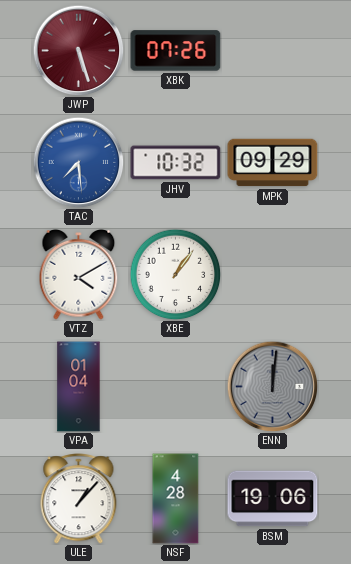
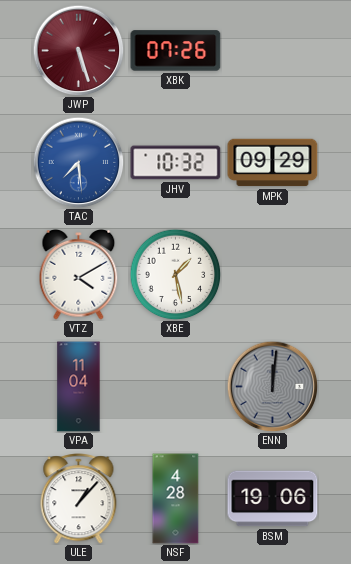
XBE: 1:06 -> 1:28 (175, 274)
VPA: 01:04 -> 11:04 (79, 387)
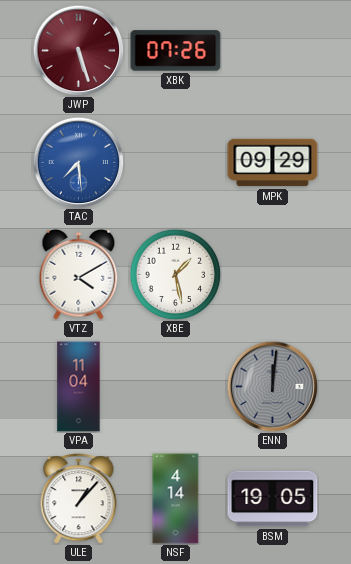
JHV: 10:32 -> none (176, 163)
NSF: 4:28 -> 4:14 (176, 499)
BSM: 19:06 -> 19:05 (273, 499)
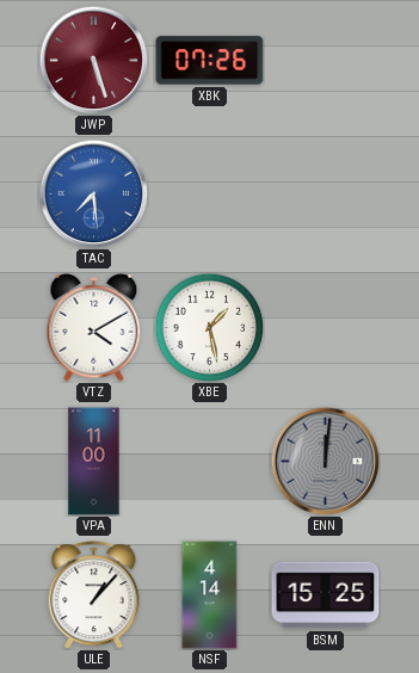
MPK: 09:29 -> none (273, 163)
VPA: 11:04 -> 11:00 (94, 462)
BSM: 19:05 -> 15:25 (326, 595)
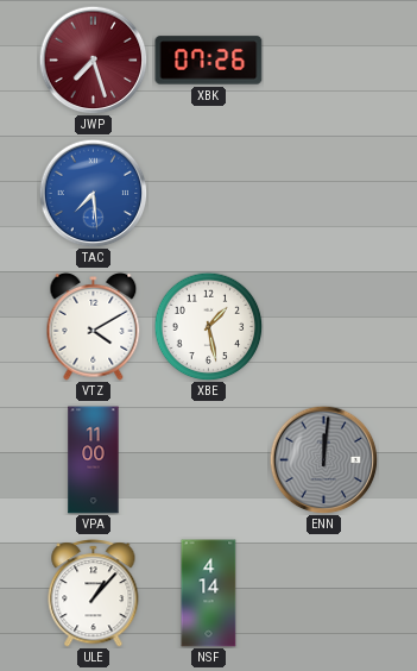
JWP: 5:27 -> 7:27 (93, 59)
BSM: 15:25 -> none (326, 595)
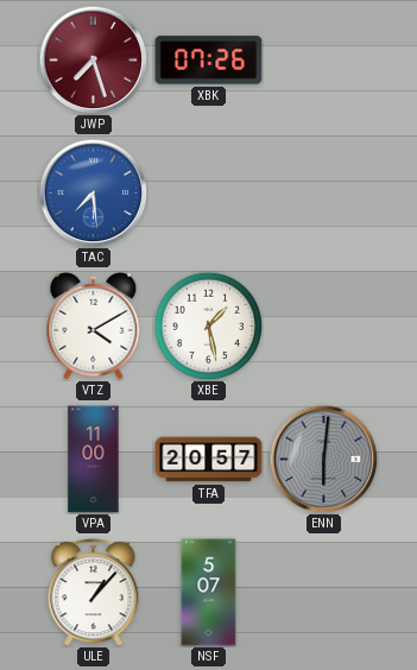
TFA: none -> 20:57 (209, 460)
ENN: 12:01 -> 6:01 (323, 459)
NSF: 4:14 -> 5:07 (209, 593)
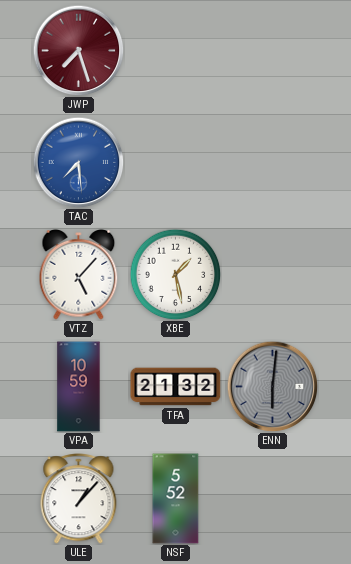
XBK: 07:26 -> none (209, 61)
VTZ: 4:10 -> 5:07 (79, 275)
VPA: 11:00 -> 10:59 (79, 387)
TFA: 20:57 -> 21:32 (176, 387)
NSF: 5:07 -> 5:52 (176, 499)
